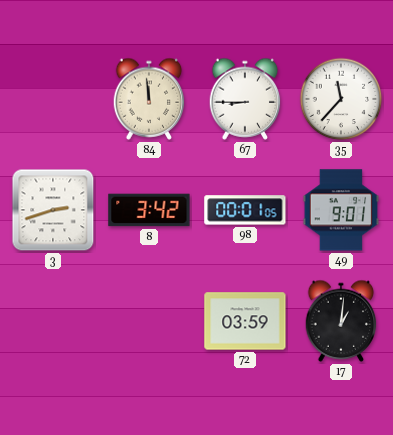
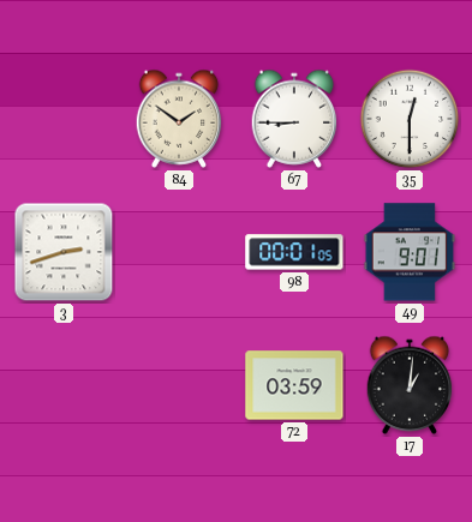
84: 11:59 -> 1:51 (179, 119)
35: 11:37 -> 12:30 (410, 119)
8: 3:42 -> none (149, 210)
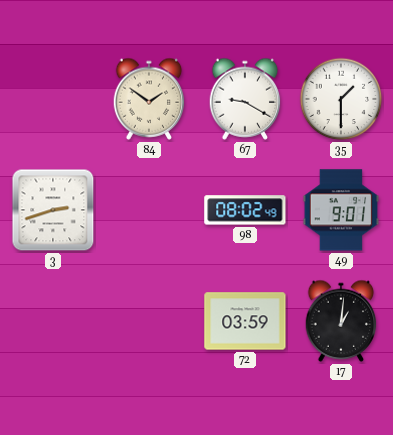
67: 8:45 -> 9:20 (245, 99)
35: 12:30 -> 1:30 (341, 99)
98: 00:01 -> 08:02 (245, 210)
